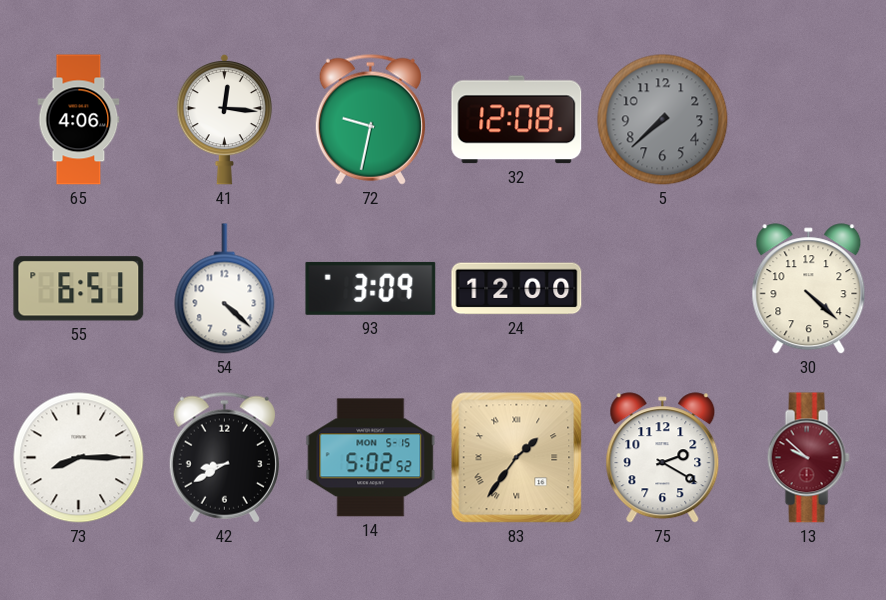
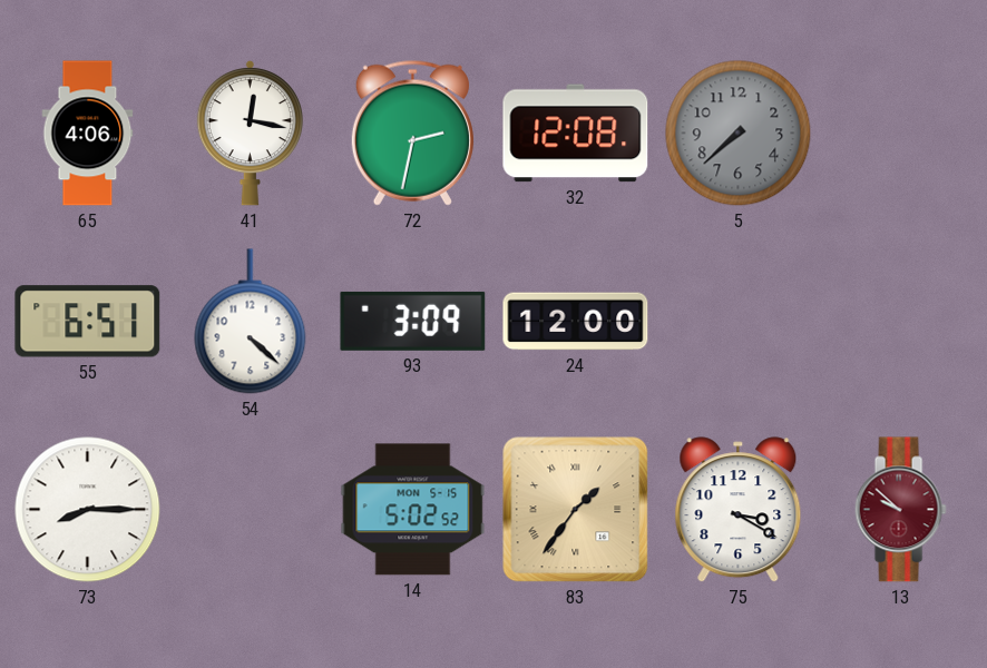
41: 12:16 -> 12:17 (250, 132)
72: 9:32 -> 2:32 (412, 132)
30: 4:22 -> none (809, 289)
42: 8:40 -> none (224, 457)
75: 2:20 -> 3:20 (739, 510)
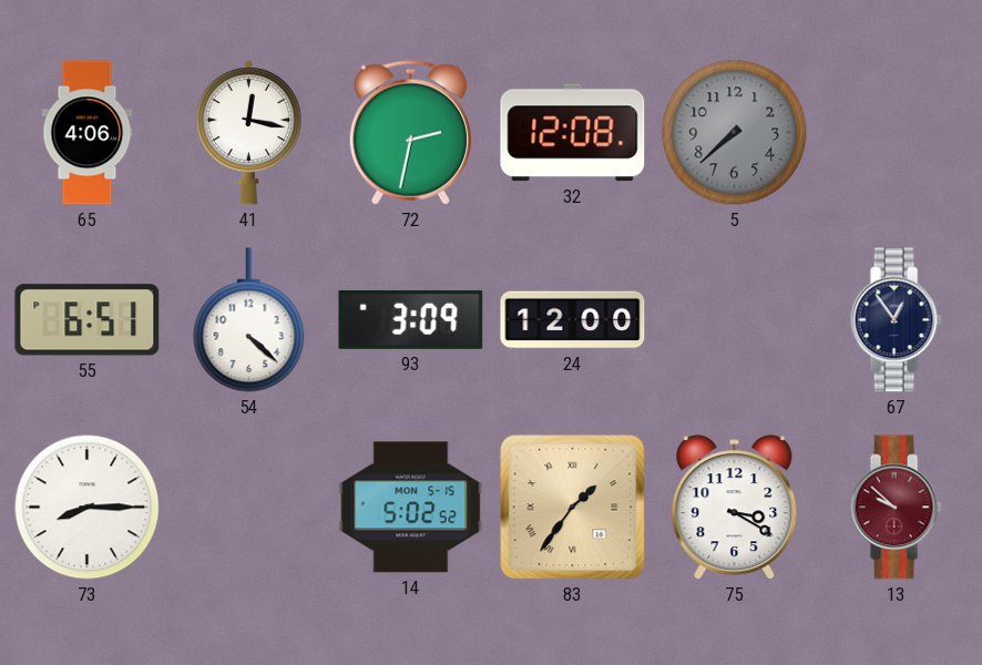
67: none -> 12:54 (896, 320)
